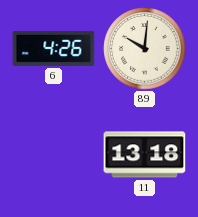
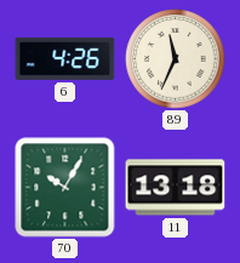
89: 10:01 -> 11:34 (176, 59)
70: none -> 10:05 (65, 188)
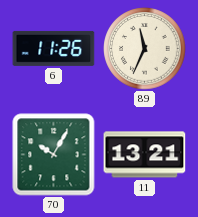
6: 4:26 -> 11:26 (54, 48)
11: 13:18 -> 13:21 (145, 155)
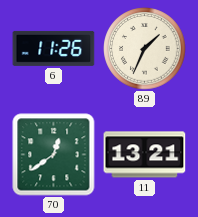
89: 11:34 -> 1:34 (145, 49)
70: 10:05 -> 12:39 (54, 155)
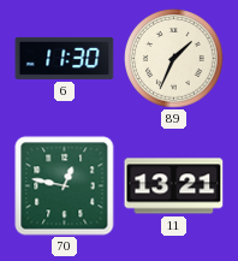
6: 11:26 -> 11:30 (65, 58)
70: 12:39 -> 12:47 (65, 186)
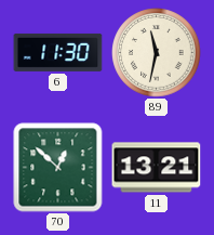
89: 1:34 -> 11:32 (157, 53)
70: 12:47 -> 12:52 (58, 168)
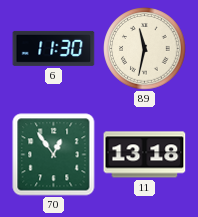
70: 12:52 -> 12:54 (54, 155)
11: 13:21 -> 13:18 (145, 155)
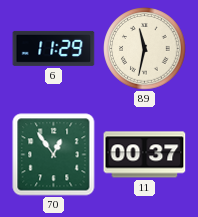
6: 11:30 -> 11:29 (54, 48)
11: 13:18 -> 00:37 (145, 155)
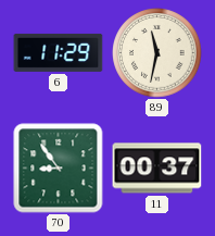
70: 12:54 -> 8:54 (59, 169)
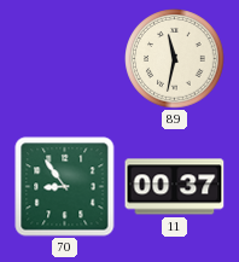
6: 11:29 -> none (59, 52)
